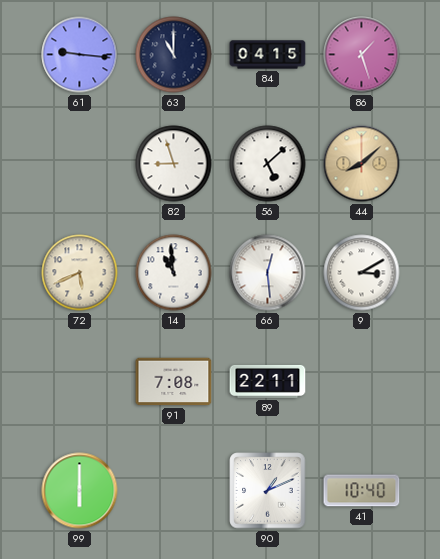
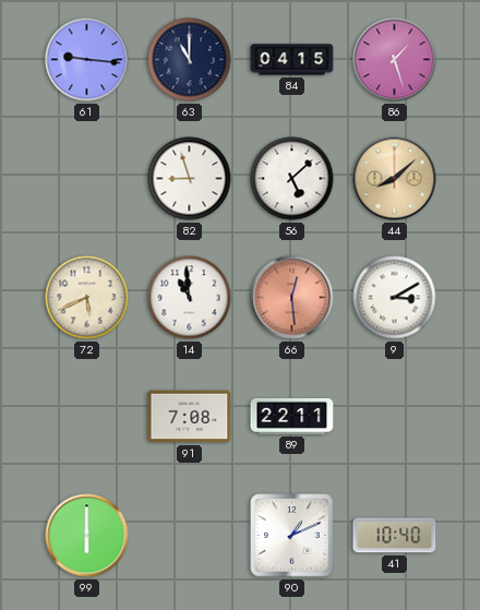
66 dial: white -> salmon (292, 298)
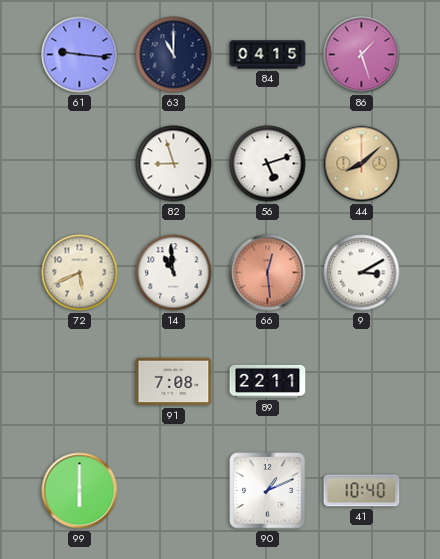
56: 5:08 -> 5:12 (268, 164)
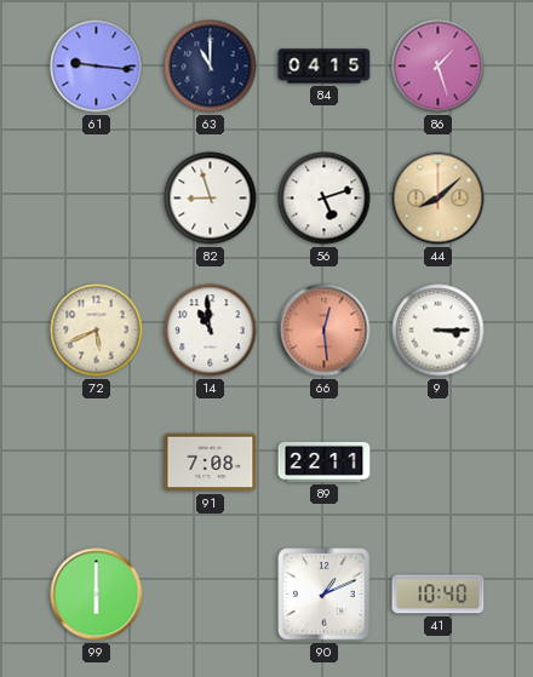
9: 3:10 -> 3:15 (439, 331)
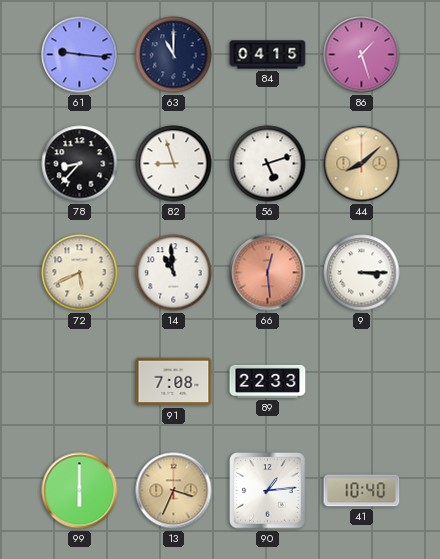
78: none -> 8:37 (80, 164)
89: 22:11 -> 22:33 (268, 381)
13: none -> 3:34 (174, 491)
90: 1:11 -> 1:14 (268, 491)
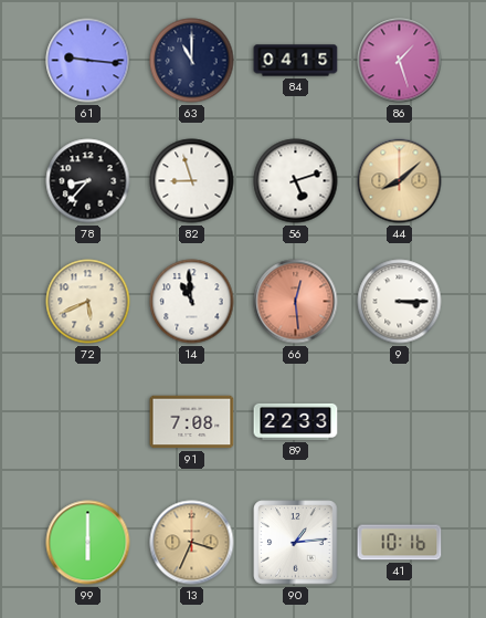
41: 10:40 -> 10:16 (400, 543)
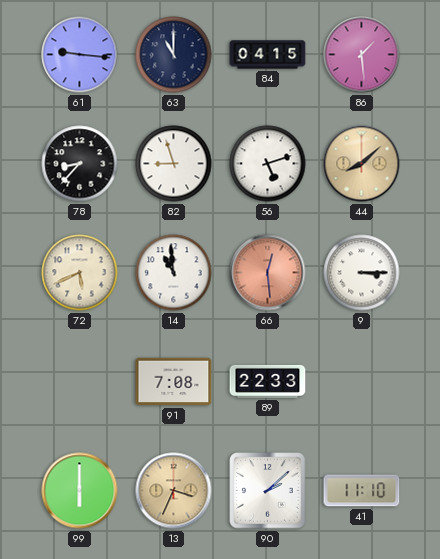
86: 1:27 -> 1:29 (362, 55)
90: 1:14 -> 2:08 (268, 491)
41: 10:16 -> 11:10 (362, 491)
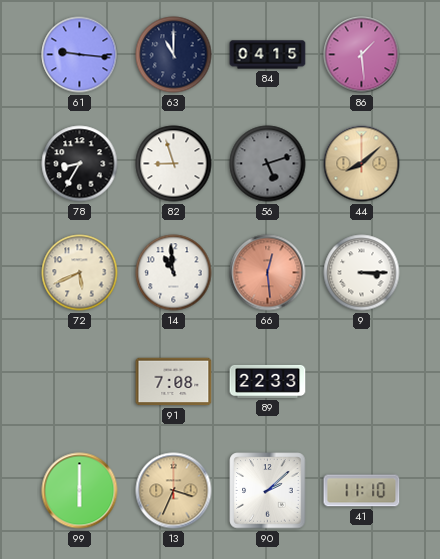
78: 8:37 -> 8:35 (80, 164)
56 dial: white -> grey (268, 164)
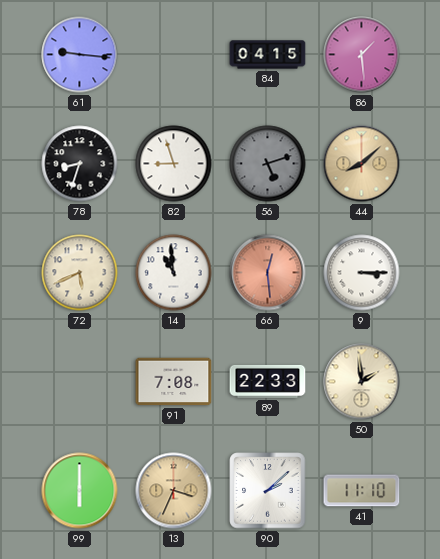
63: 11:00 -> none (174, 55)
78: 8:35 -> 8:33 (80, 164)
50: none -> 1:59 (362, 382)
